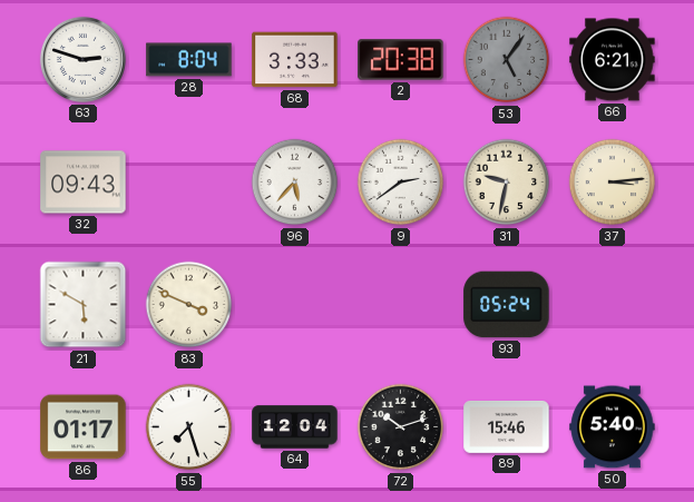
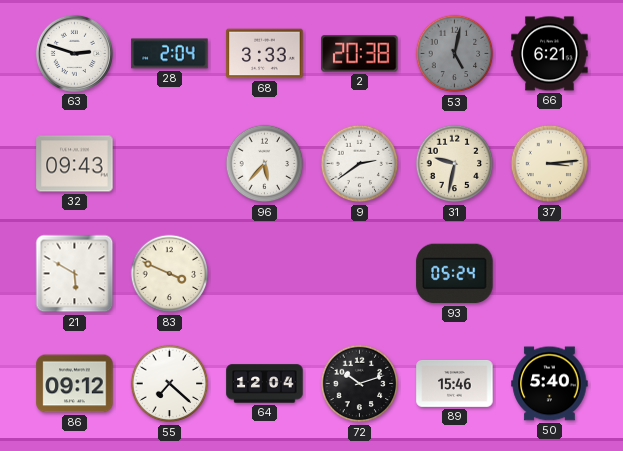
28: 8:04 -> 2:04 (170, 54)
53: 5:06 -> 5:02 (455, 54)
86: 01:17 -> 09:12 (75, 384)
55: 7:27 -> 7:22 (170, 384)
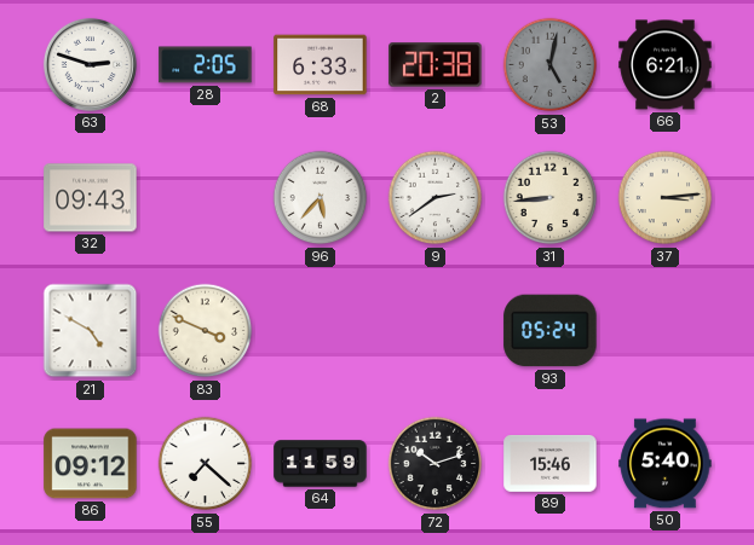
28: 2:04 -> 2:05 (206, 65)
68: 3:33 -> 6:33 (321, 65)
31: 9:32 -> 8:44 (551, 198)
21: 5:50 -> 4:50 (91, 331)
64: 12:04 -> 11:59 (321, 464)
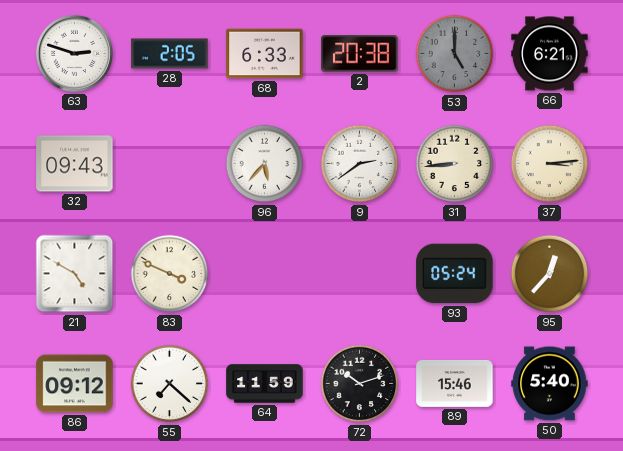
53: 5:02 -> 5:00 (455, 54)
95: none -> 12:37 (550, 274)
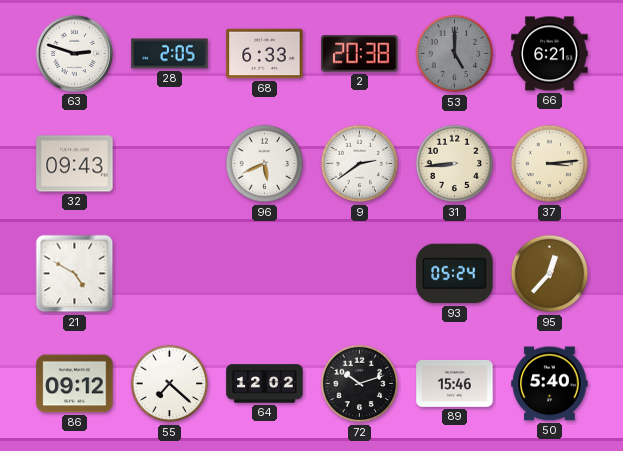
96: 5:37 -> 5:41 (265, 164)
83: 3:49 -> none (170, 274)
64: 11:59 -> 12:02 (265, 384)
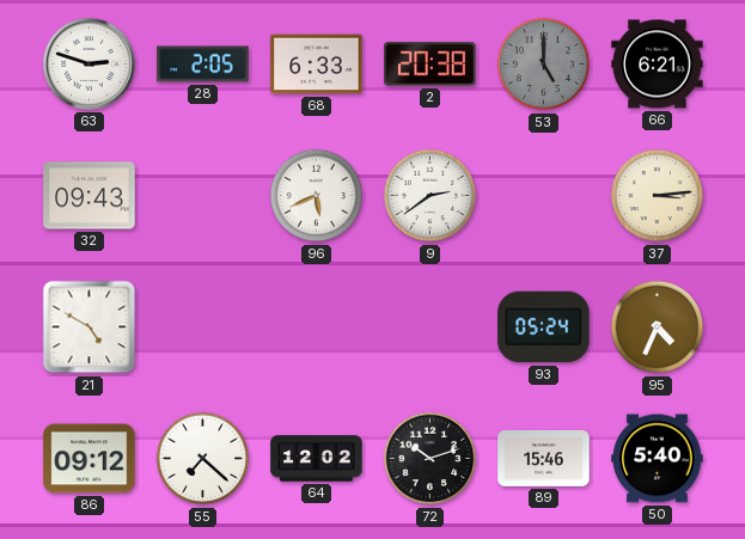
31: 8:44 -> none (455, 164)
95: 12:37 -> 4:34 (658, 327)
